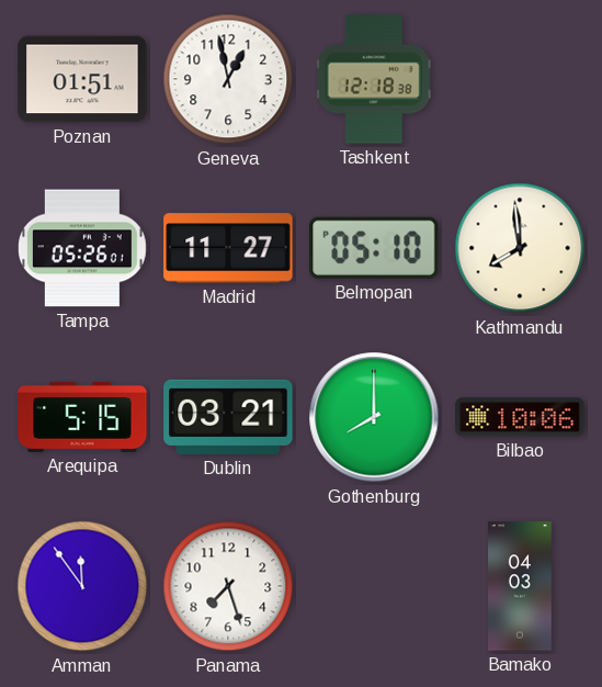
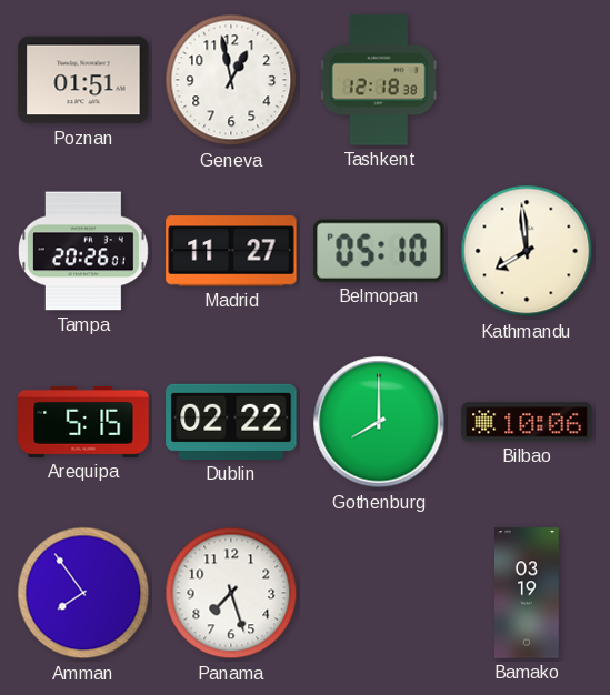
Tampa: 05:26 -> 20:26 (83, 251)
Dublin: 03:21 -> 02:22 (231, 422)
Amman: 11:54 -> 7:54 (83, 593)
Bamako: 04:03 -> 03:19 (528, 593)
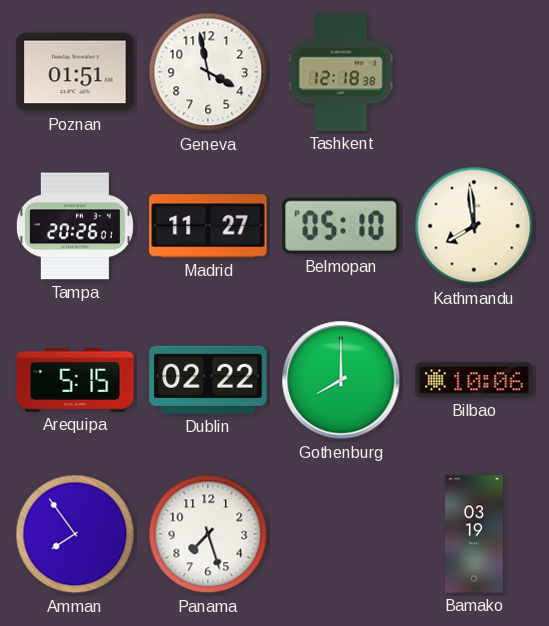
Geneva: 12:58 -> 3:58 (208, 72)
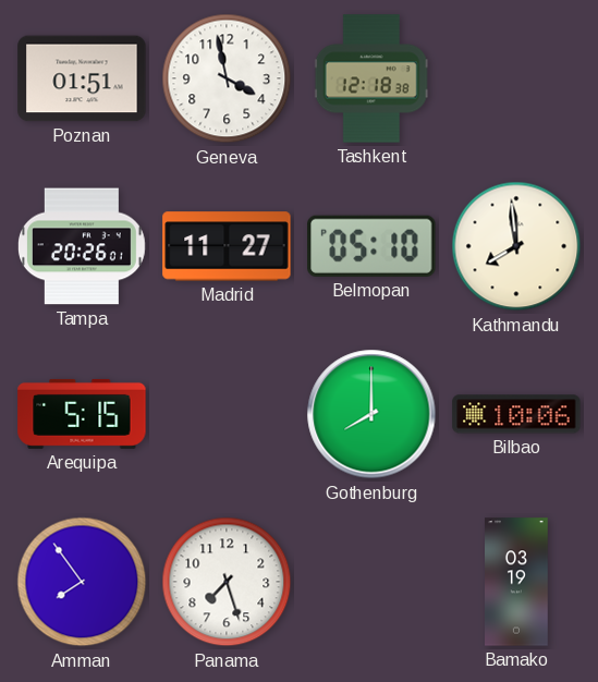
Dublin: 02:22 -> none (208, 380)
